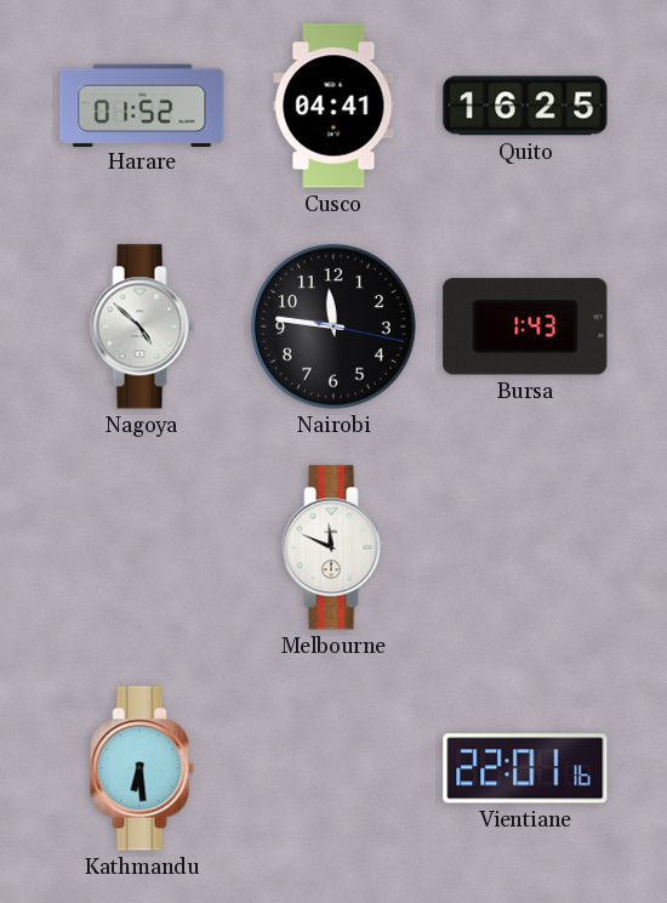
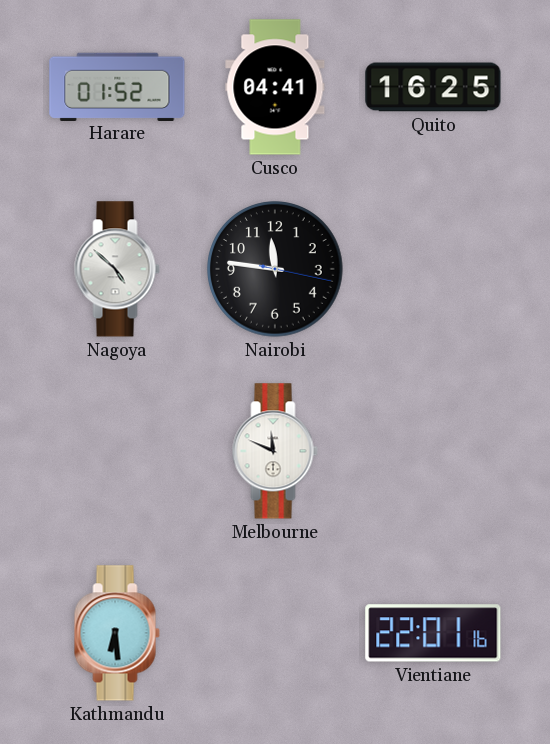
Bursa: 1:43 -> none (525, 326)
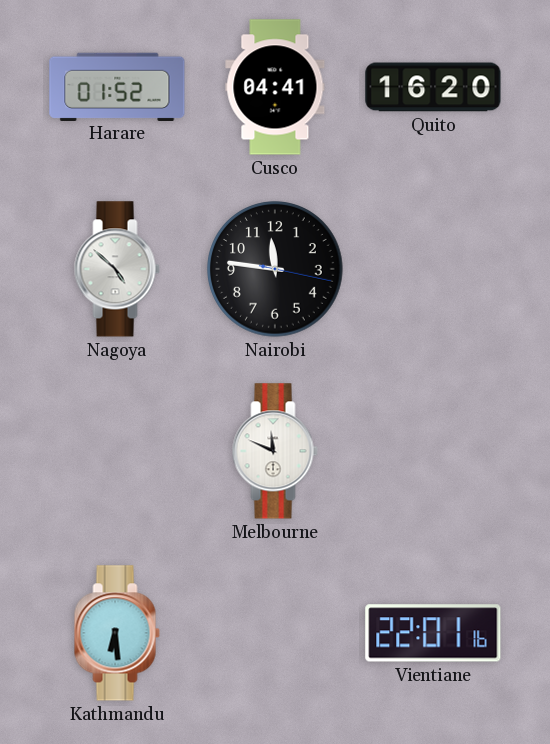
Quito: 16:25 -> 16:20 (433, 87)
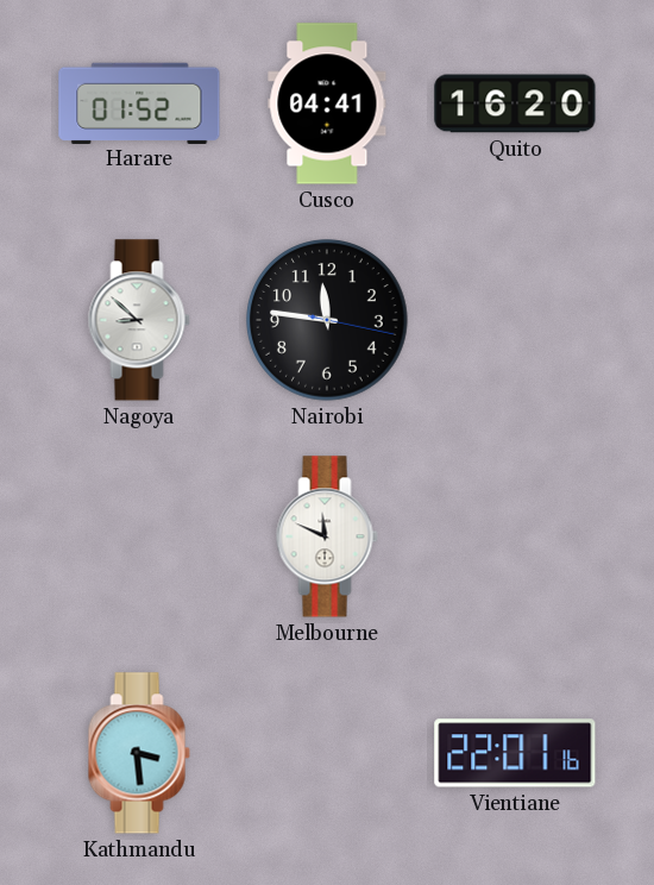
Nagoya: 4:52 -> 8:52 (139, 320)
Kathmandu: 6:29 -> 3:29 (139, 753)
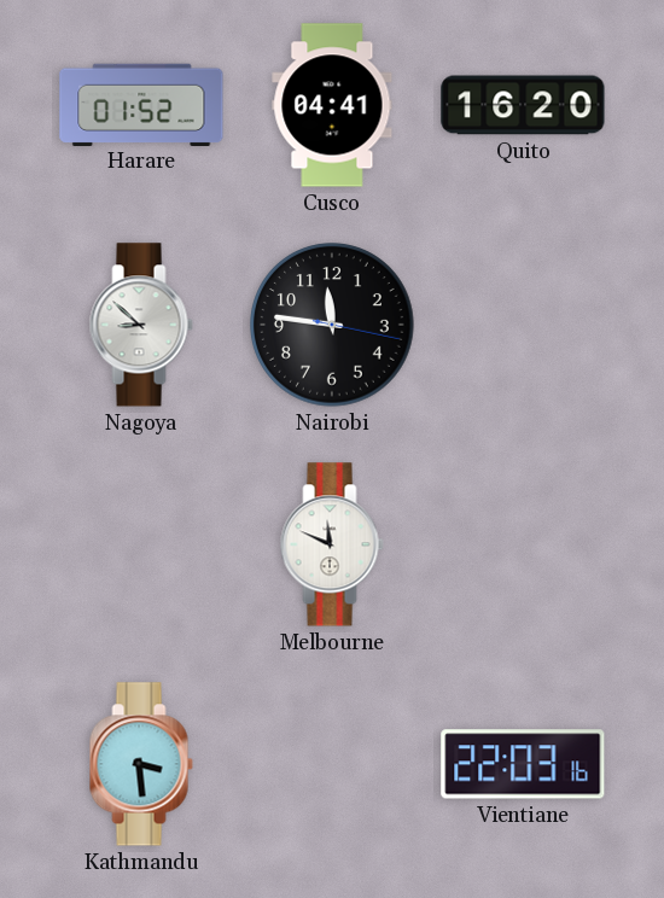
Vientiane: 22:01 -> 22:03 (523, 764)
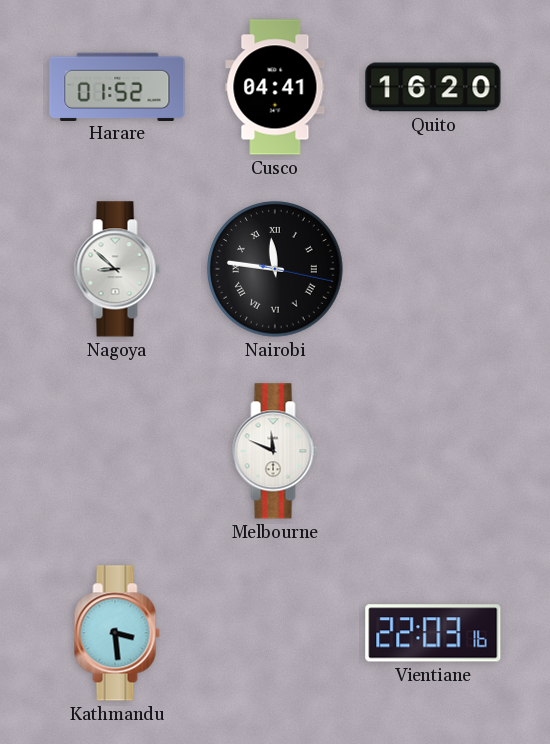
Nairobi numerals: Arabic -> Roman (275, 269)
